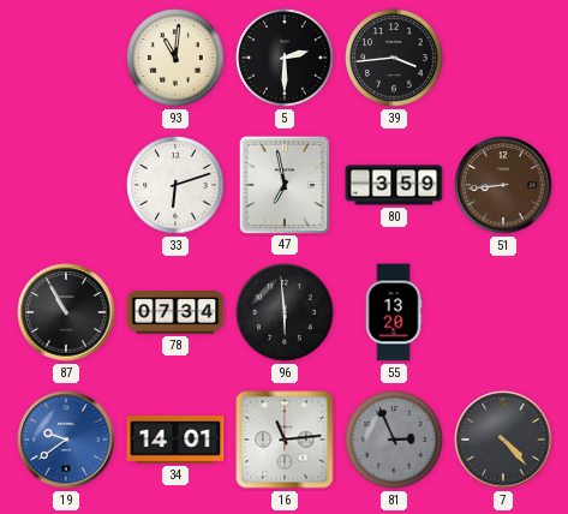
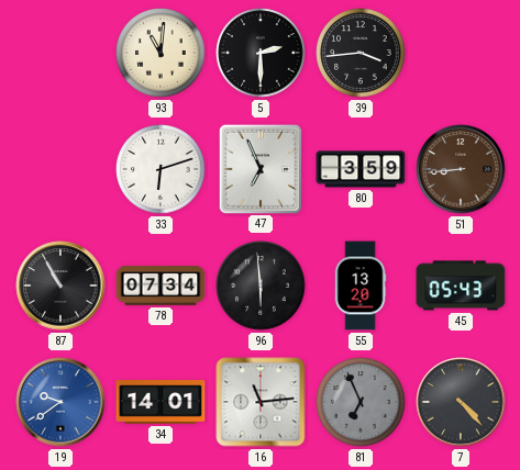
47: 6:58 -> 6:56 (259, 168)
45: none -> 05:43 (461, 286)
81: 2:56 -> 6:56 (361, 402)
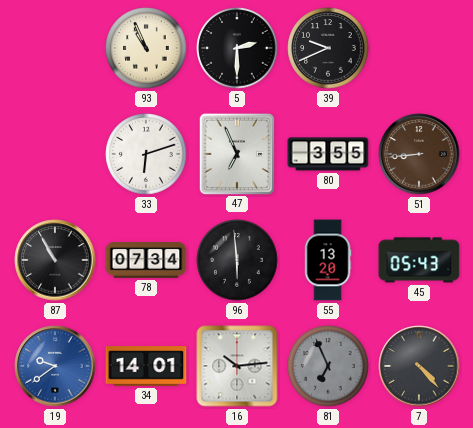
93: 11:01 -> 10:56 (146, 48)
39: 3:44 -> 9:41 (328, 48)
80: 3:59 -> 3:55 (328, 154)
16: 11:14 -> 10:14 (237, 366)
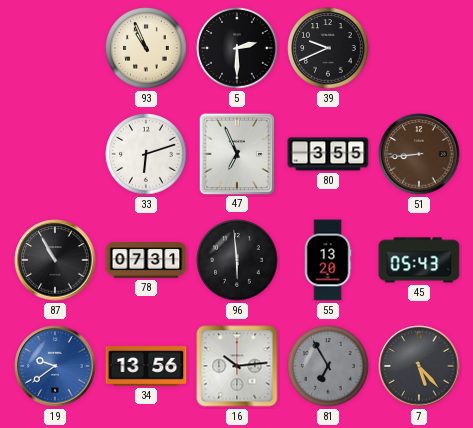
78: 07:34 -> 07:31 (146, 260)
34: 14:01 -> 13:56 (146, 366)
81: 6:56 -> 6:55 (328, 366)
7: 4:23 -> 5:23 (419, 366)
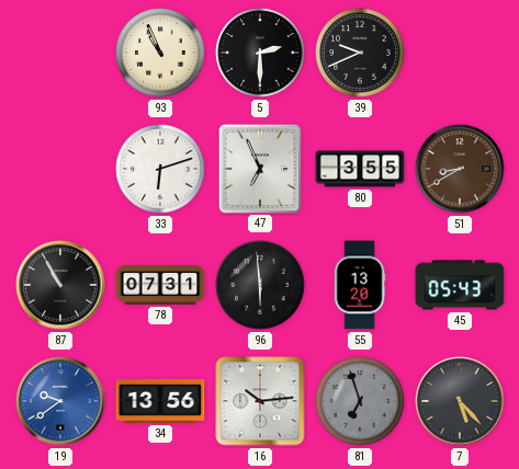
51: 8:44 -> 8:40 (460, 169)
81: 6:55 -> 6:57 (360, 401)
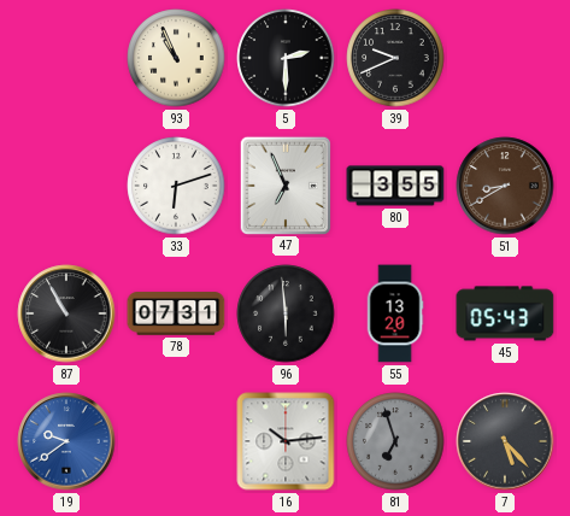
34: 13:56 -> none (160, 401)
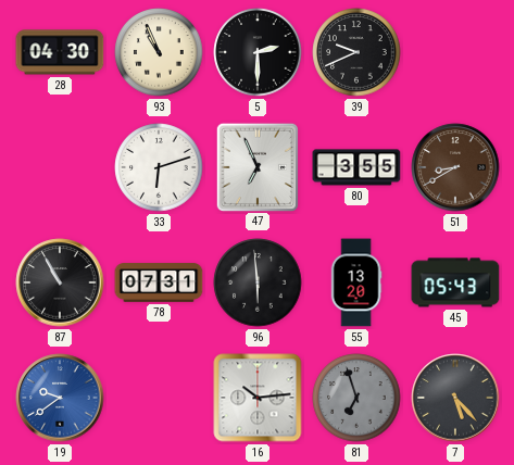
28: none -> 04:30 (60, 52)
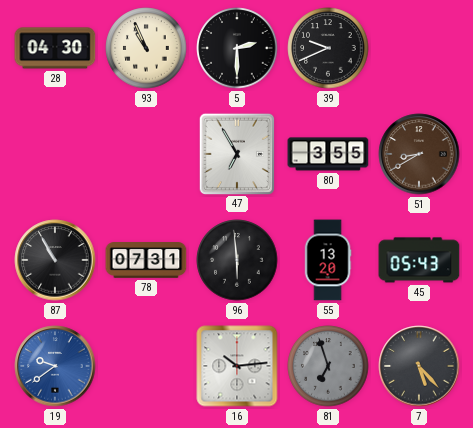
33: 6:12 -> none (159, 167)
47: 6:56 -> 6:55 (236, 153)
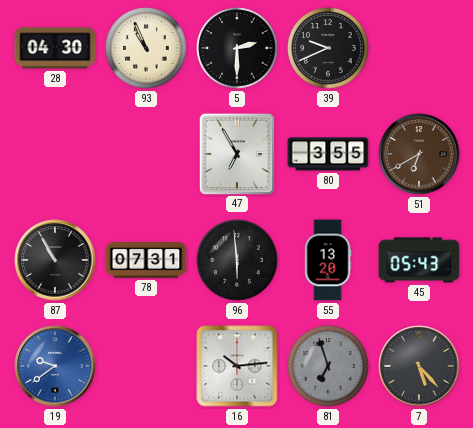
51: 8:40 -> 6:40 (419, 154)
